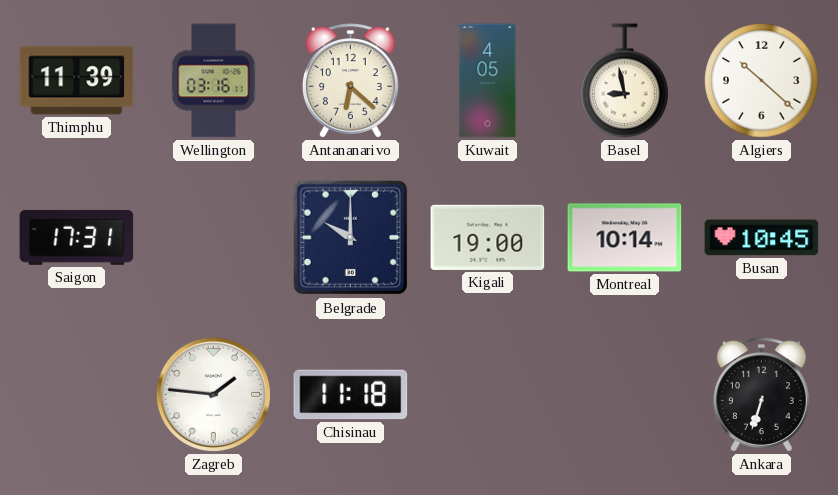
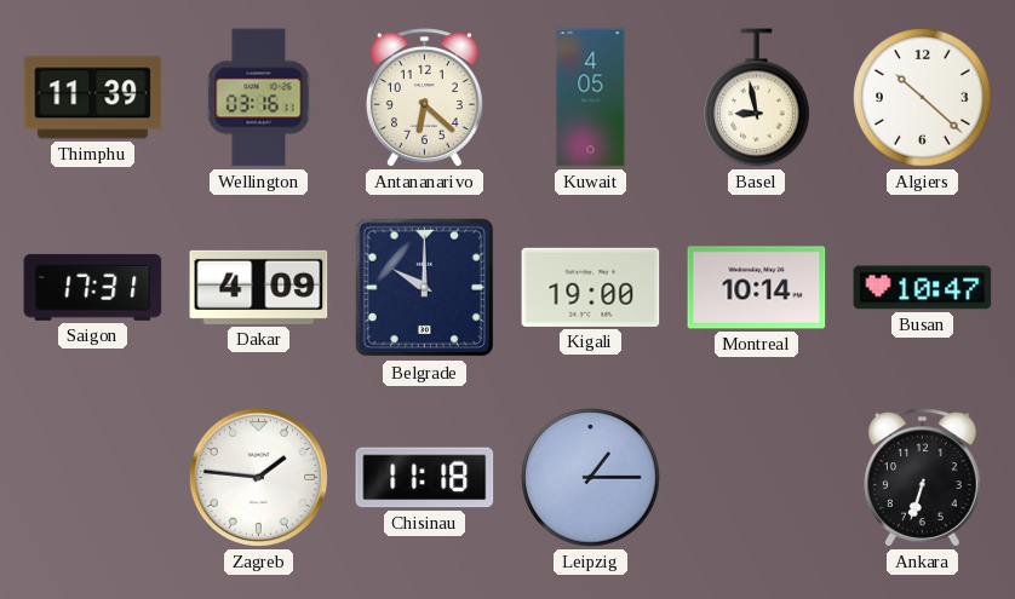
Dakar: none -> 4:09 (259, 287)
Busan: 10:45 -> 10:47 (923, 288)
Leipzig: none -> 1:15 (591, 478)
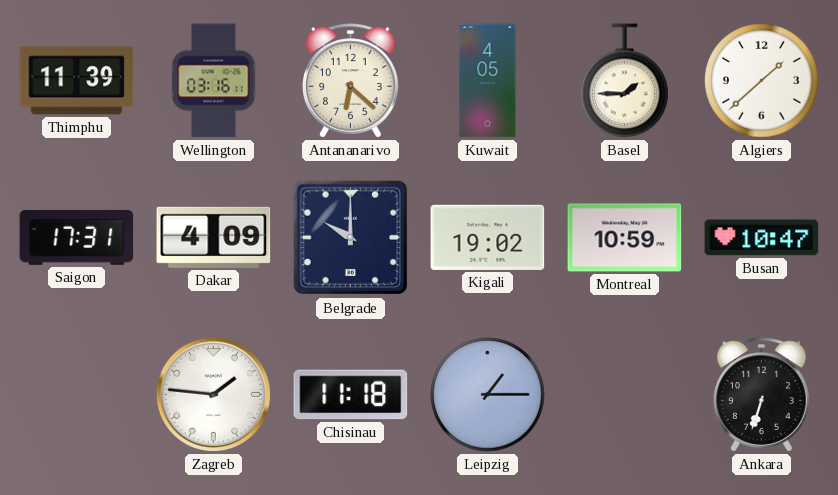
Basel: 8:58 -> 1:45 (625, 81)
Algiers: 10:22 -> 1:38 (762, 81)
Kigali: 19:00 -> 19:02 (488, 237)
Montreal: 10:14 -> 10:59 (625, 238)
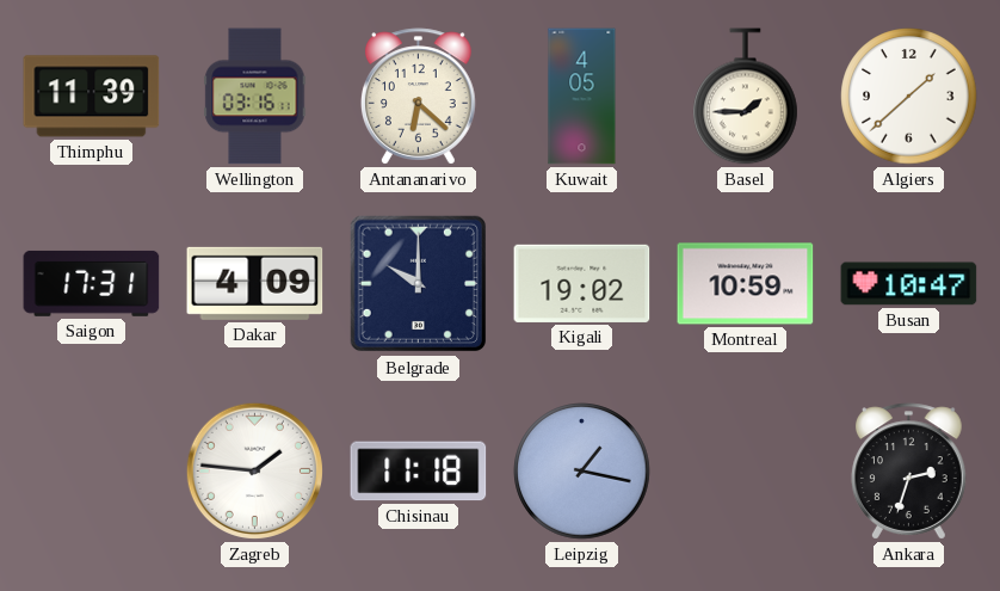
Leipzig: 1:15 -> 1:17 (582, 472)
Ankara: 6:33 -> 2:33 (908, 472)
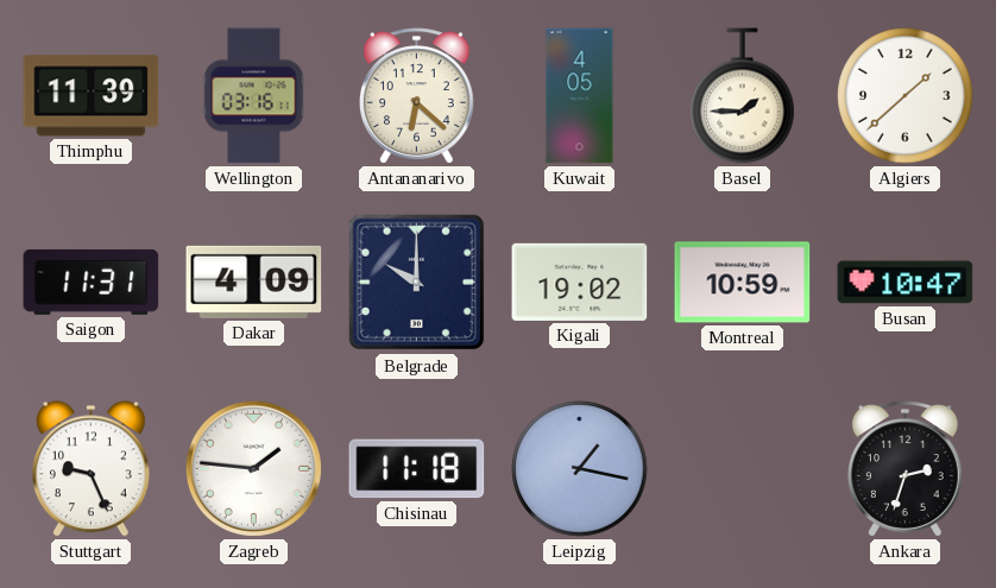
Saigon: 17:31 -> 11:31 (92, 282)
Stuttgart: none -> 9:26 (90, 469)
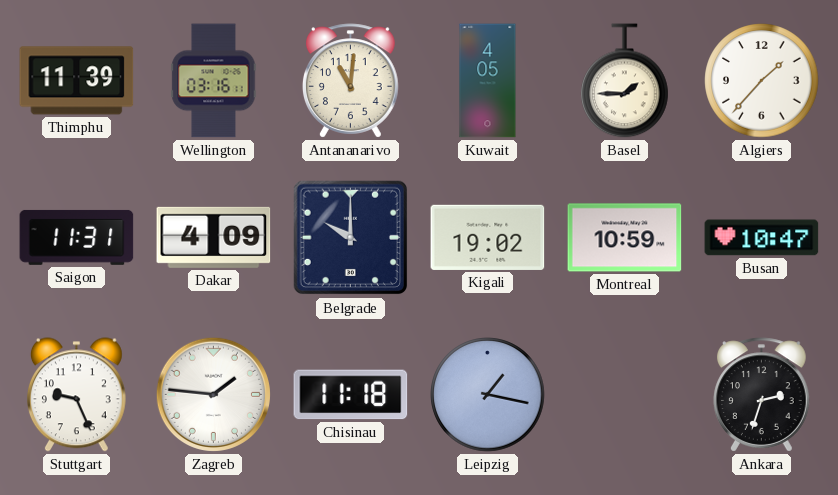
Antananarivo: 6:22 -> 11:01 (350, 81)
Algiers: 1:38 -> 1:37 (762, 81)
